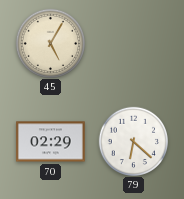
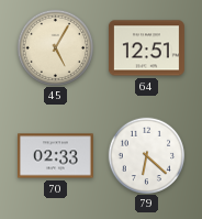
64: none -> 12:51 (146, 48)
70: 02:29 -> 02:33 (55, 156)
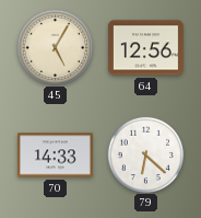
64: 12:51 -> 12:56 (145, 48)
70: 02:33 -> 14:33 (55, 156)
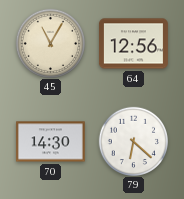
45: 5:05 -> 11:05 (50, 43)
70: 14:33 -> 14:30 (50, 142)
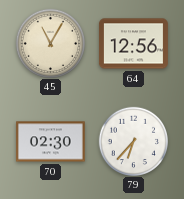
70: 14:30 -> 02:30 (50, 142)
79: 6:22 -> 6:37 (133, 141)
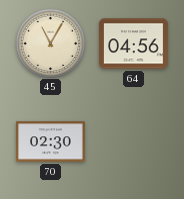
64: 12:56 -> 04:56 (133, 44)
79: 6:37 -> none (133, 141)
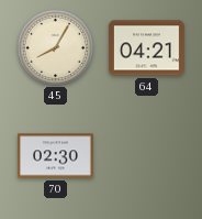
45: 11:05 -> 8:05 (55, 47)
64: 04:56 -> 04:21 (146, 48)
